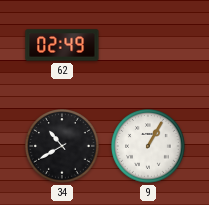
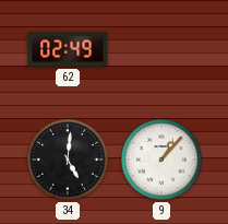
34: 10:40 -> 5:01 (69, 161)
9: 1:05 -> 1:07 (163, 161)
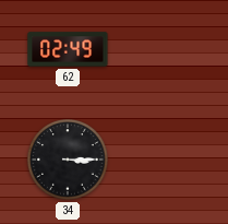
34: 5:01 -> 3:15 (69, 161)
9: 1:07 -> none (163, 161)
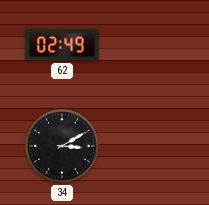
34: 3:15 -> 3:10 (63, 147)
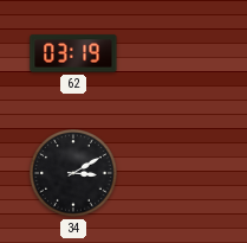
62: 02:49 -> 03:19 (73, 53)
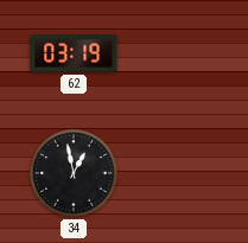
34: 3:10 -> 12:58 (75, 174)
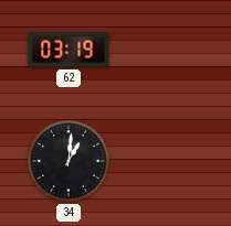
34: 12:58 -> 1:01 (70, 162)
